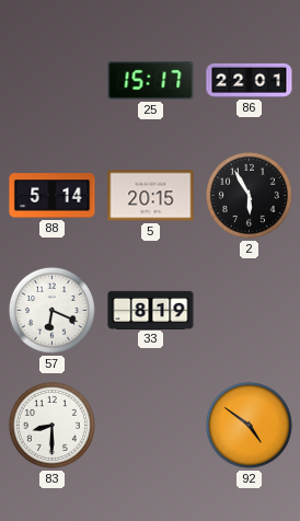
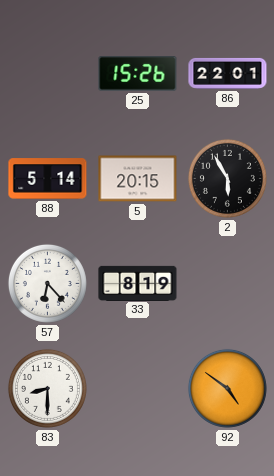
25: 15:17 -> 15:26 (138, 74)
57: 6:19 -> 6:23 (47, 283)
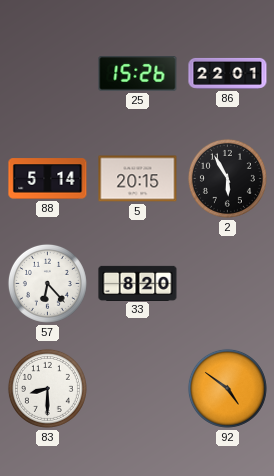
33: 8:19 -> 8:20 (138, 283)
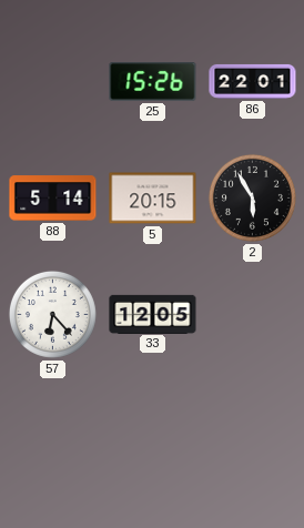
33: 8:20 -> 12:05 (153, 314)
83: 8:30 -> none (47, 388)
92: 4:51 -> none (227, 388)
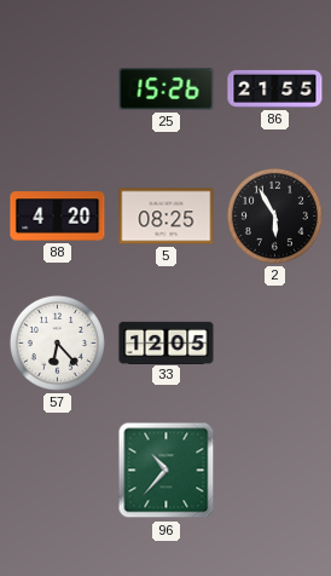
86: 22:01 -> 21:55 (275, 88)
88: 5:14 -> 4:20 (58, 217)
5: 20:15 -> 08:25 (167, 217)
96: none -> 10:37 (167, 471)
